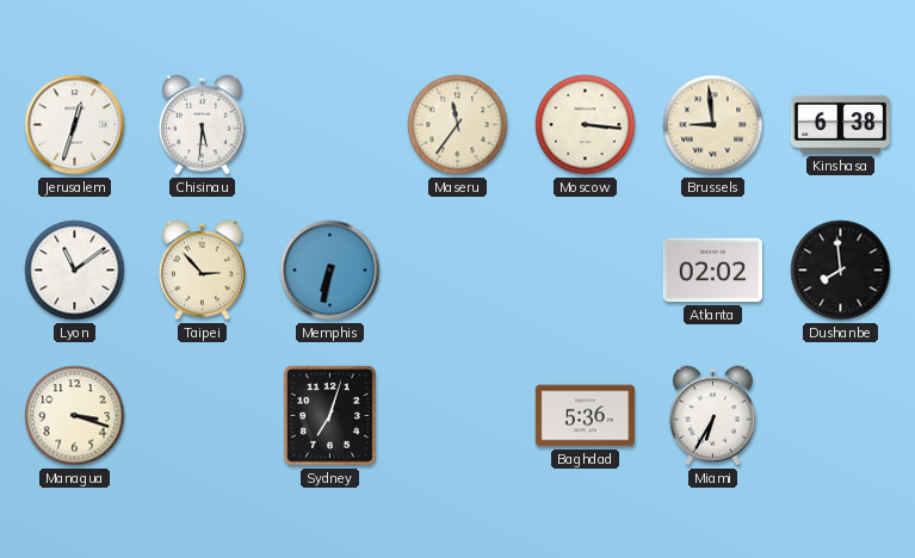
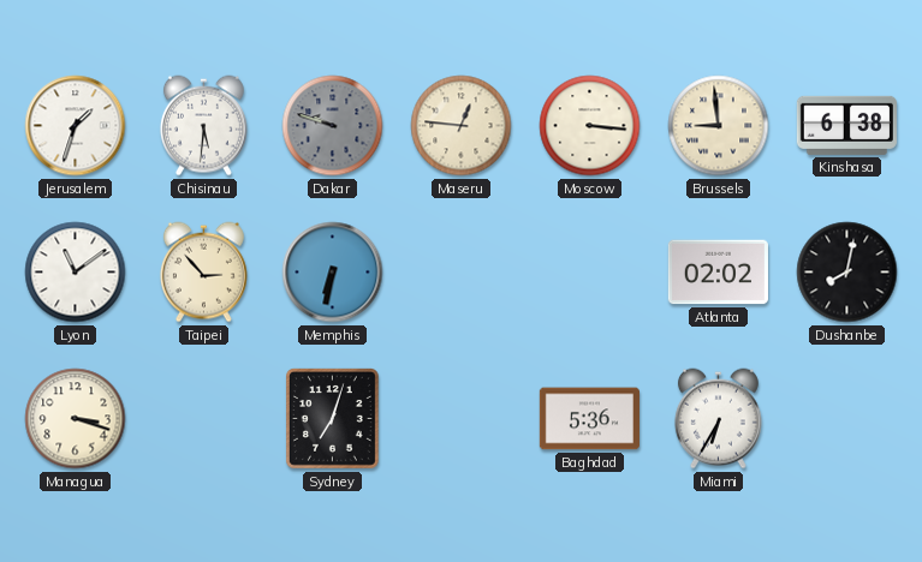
Jerusalem: 12:33 -> 1:33 (76, 126)
Dakar: none -> 9:48 (333, 126)
Maseru: 11:36 -> 12:46 (462, 126)
Dushanbe: 7:59 -> 8:02 (847, 273)
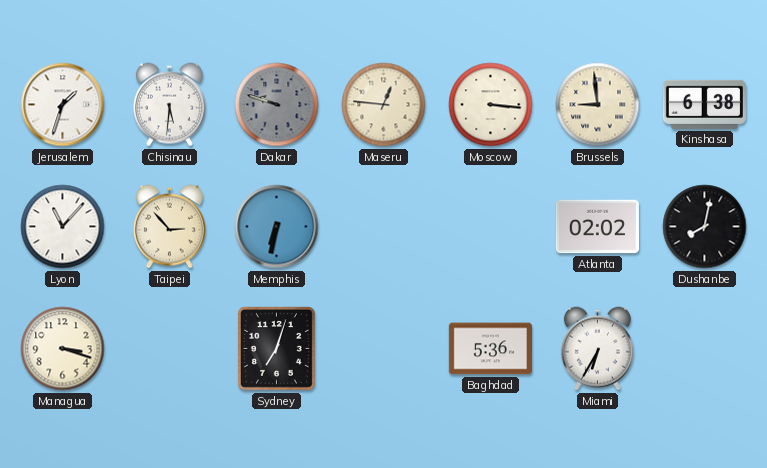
Lyon: 11:09 -> 11:07 (63, 227)
